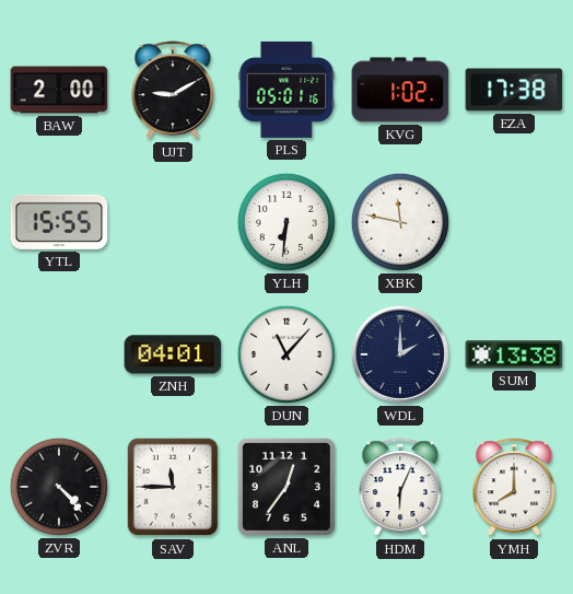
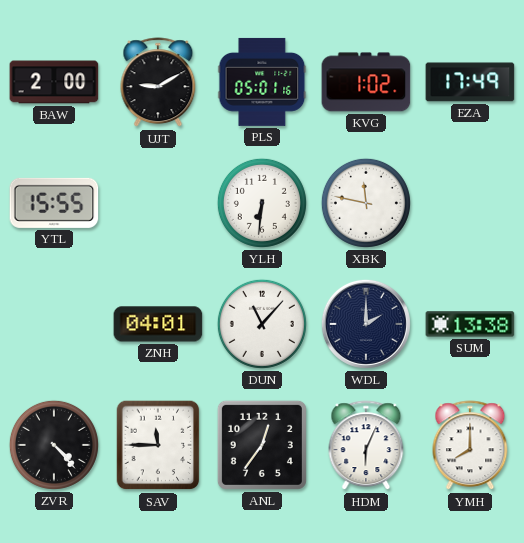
EZA: 17:38 -> 17:49 (470, 82)
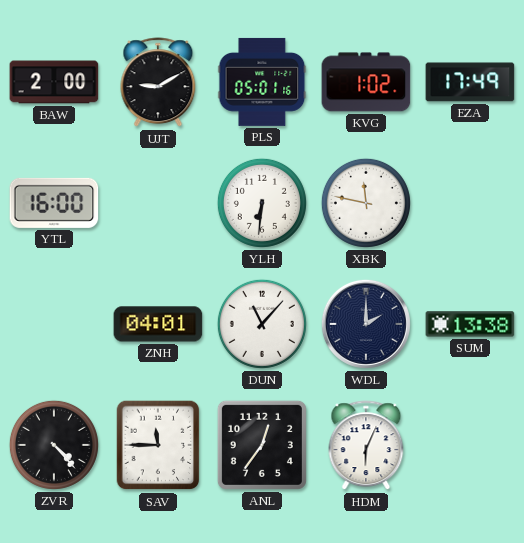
YTL: 15:55 -> 16:00 (54, 203)
YMH: 8:00 -> none (470, 446)
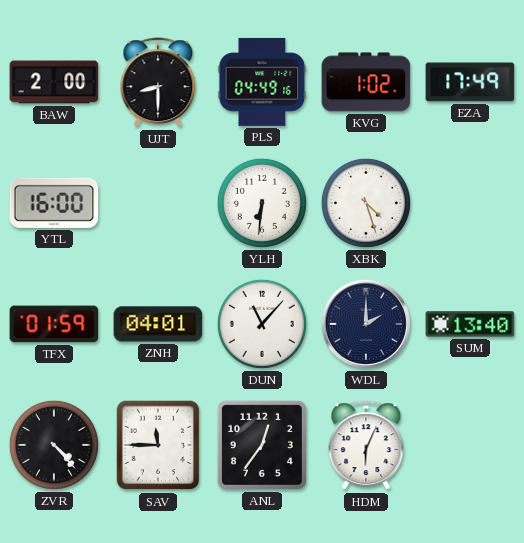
UJT: 9:10 -> 8:30 (158, 83)
PLS: 05:01 -> 04:49 (262, 82)
XBK: 11:47 -> 4:27 (366, 203)
TFX: none -> 01:59 (54, 324)
SUM: 13:38 -> 13:40 (470, 324)
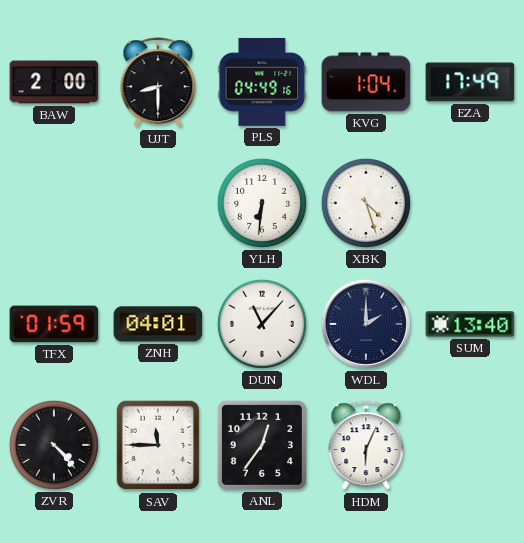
KVG: 1:02 -> 1:04 (366, 82)
YTL: 16:00 -> none (54, 203)
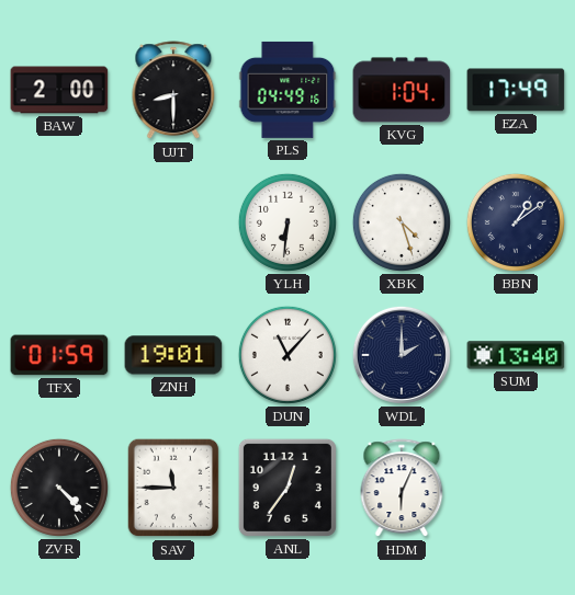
BBN: none -> 1:09 (516, 222)
ZNH: 04:01 -> 19:01 (173, 355)
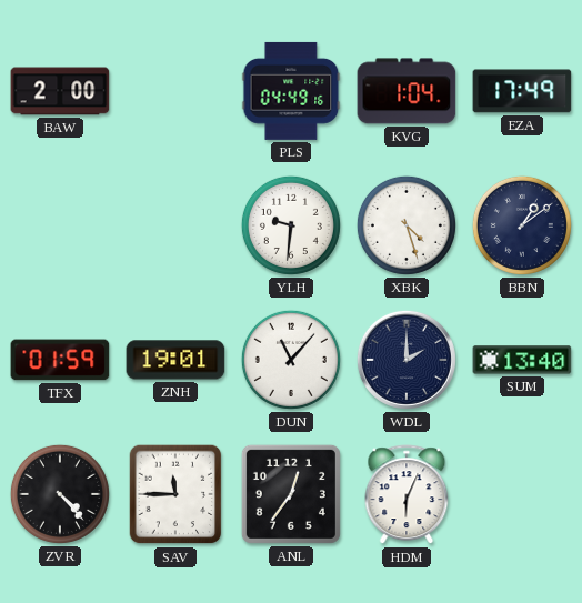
UJT: 8:30 -> none (173, 91)
YLH: 6:31 -> 9:31 (291, 225)
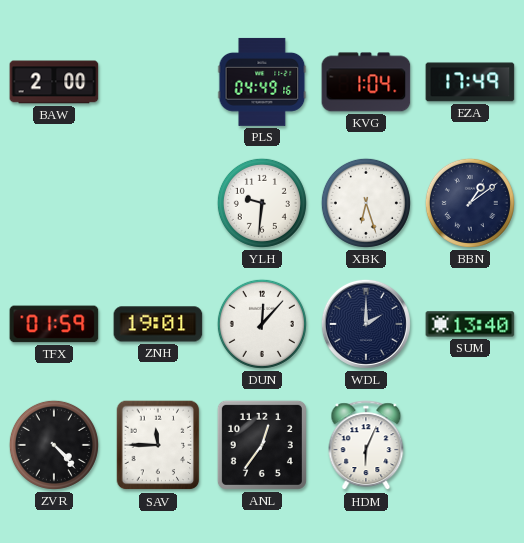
XBK: 4:27 -> 6:27 (366, 203)
DUN: 11:07 -> 12:07 (262, 324)
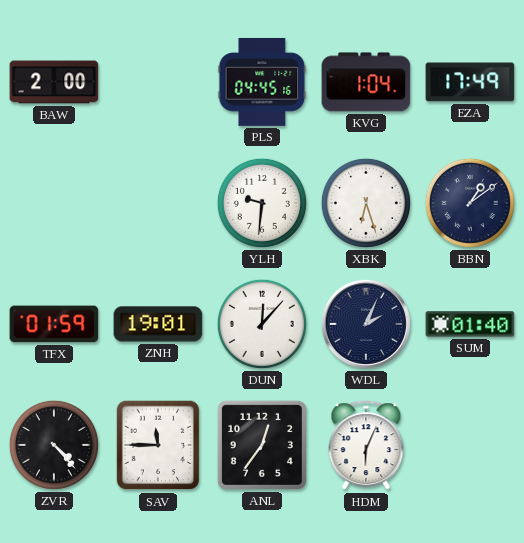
PLS: 04:49 -> 04:45 (262, 82)
WDL: 2:00 -> 2:04 (366, 324)
SUM: 13:40 -> 01:40 (470, 324)
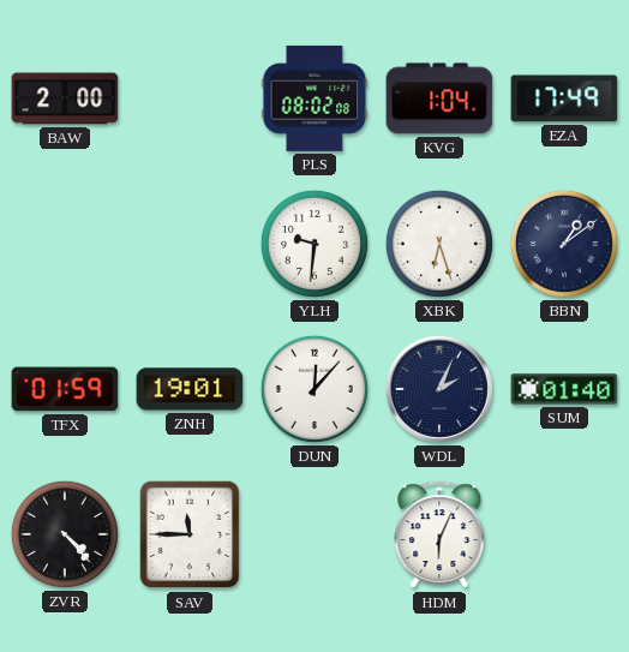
PLS: 04:45 -> 08:02 (314, 98)
ANL: 12:36 -> none (262, 445)
